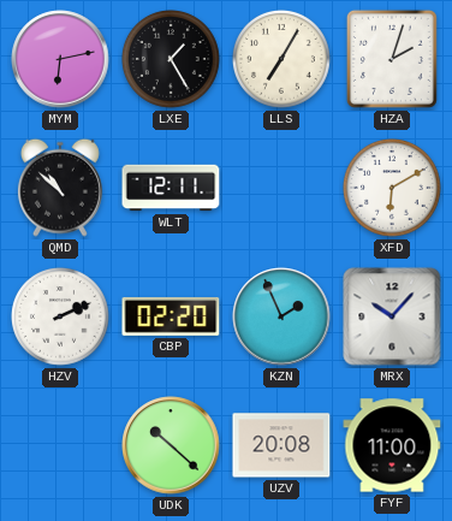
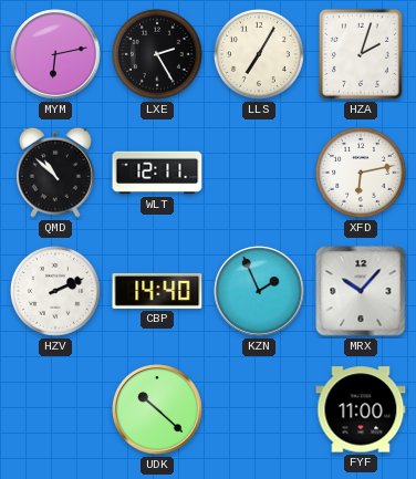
LXE: 1:25 -> 2:25 (158, 55)
XFD: 6:10 -> 6:13 (362, 174)
CBP: 02:20 -> 14:40 (157, 291)
UZV: 20:08 -> none (281, 445)
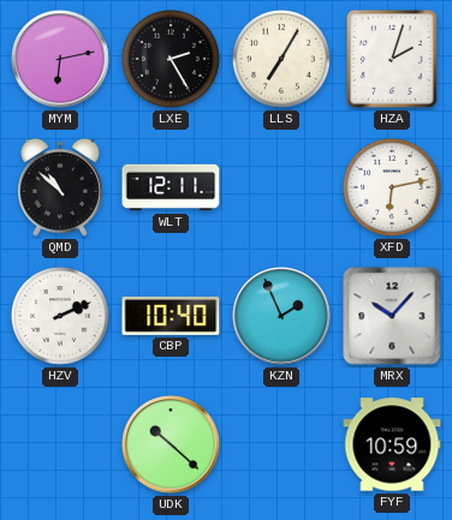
CBP: 14:40 -> 10:40 (171, 316)
FYF: 11:00 -> 10:59 (392, 444)
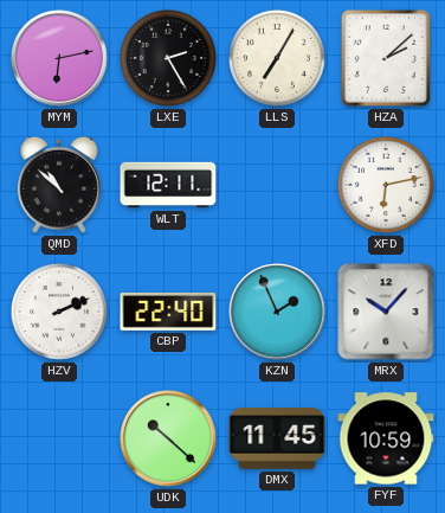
HZA: 2:03 -> 2:08 (386, 58)
CBP: 10:40 -> 22:40 (168, 312)
DMX: none -> 11:45 (277, 438)
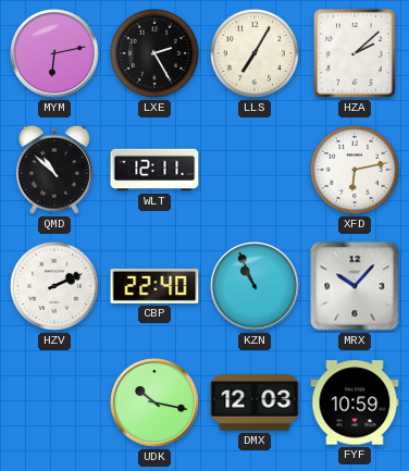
KZN: 1:56 -> 10:56 (255, 286)
UDK: 10:22 -> 10:17 (154, 402)
DMX: 11:45 -> 12:03 (255, 402)
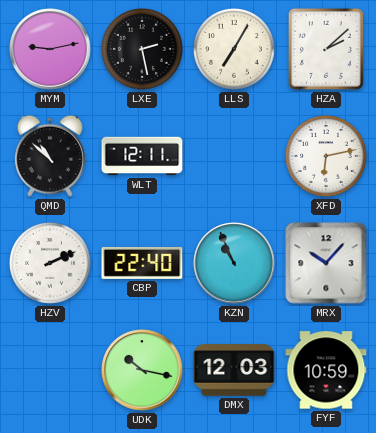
MYM: 6:13 -> 9:13 (50, 49)
LXE: 2:25 -> 2:28 (143, 50)
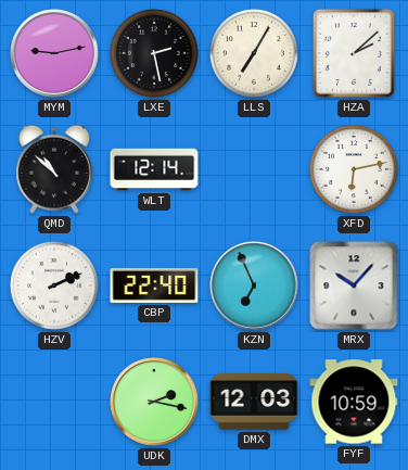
WLT: 12:11 -> 12:14 (154, 169)
KZN: 10:56 -> 6:56 (254, 285)
UDK: 10:17 -> 2:17 (154, 402)
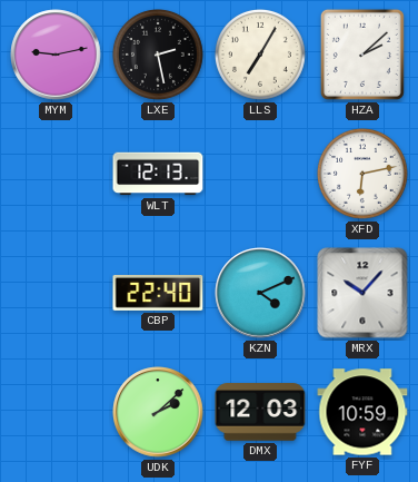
QMD: 10:52 -> none (54, 169)
WLT: 12:14 -> 12:13 (158, 174)
HZV: 2:11 -> none (55, 287)
KZN: 6:56 -> 4:11 (260, 293)
UDK: 2:17 -> 2:08 (158, 412)
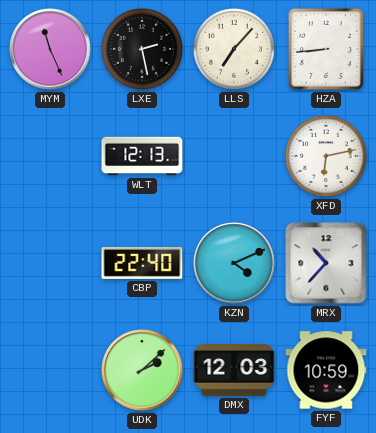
MYM: 9:13 -> 11:26 (50, 49)
LLS: 7:05 -> 7:07 (235, 50)
HZA: 2:08 -> 8:44 (326, 49)
MRX: 10:07 -> 10:37 (326, 263)
